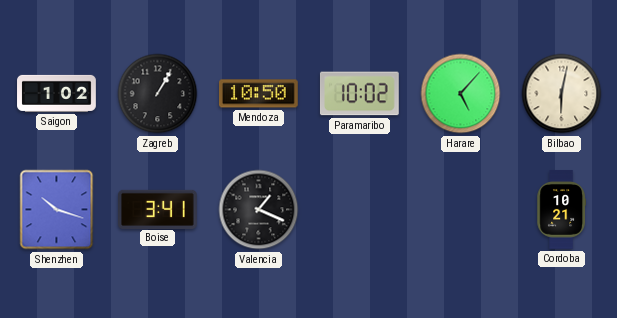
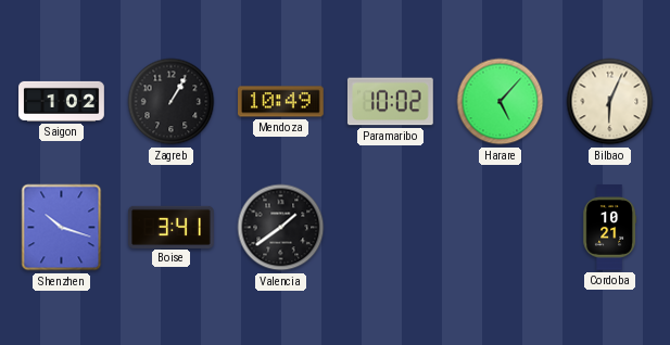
Mendoza: 10:50 -> 10:49 (281, 102)
Bilbao: 6:02 -> 6:04 (610, 102)
Valencia: 1:19 -> 1:39 (281, 228)
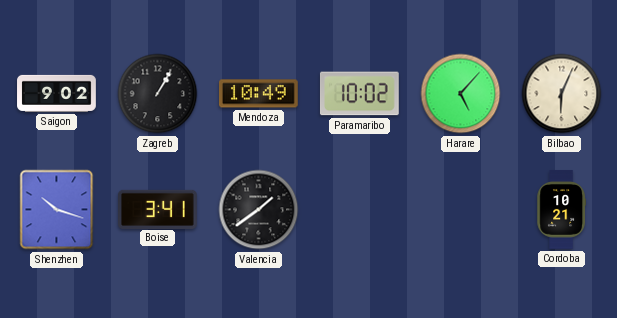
Saigon: 1:02 -> 9:02 (57, 93)
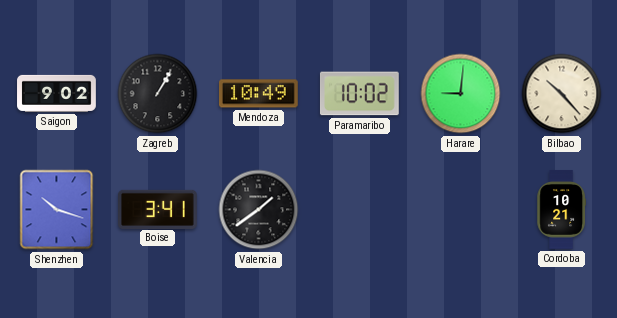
Harare: 5:07 -> 9:01 (461, 94)
Bilbao: 6:04 -> 10:23 (562, 94)
